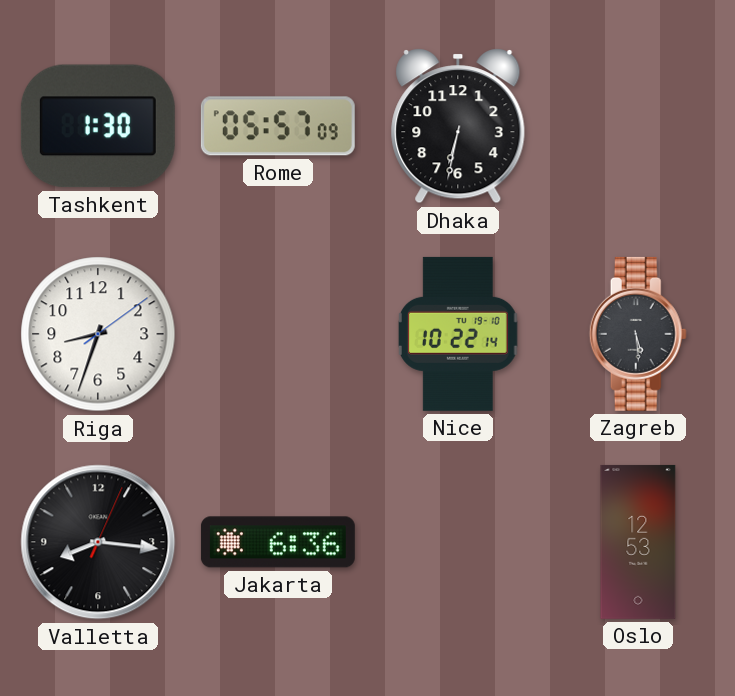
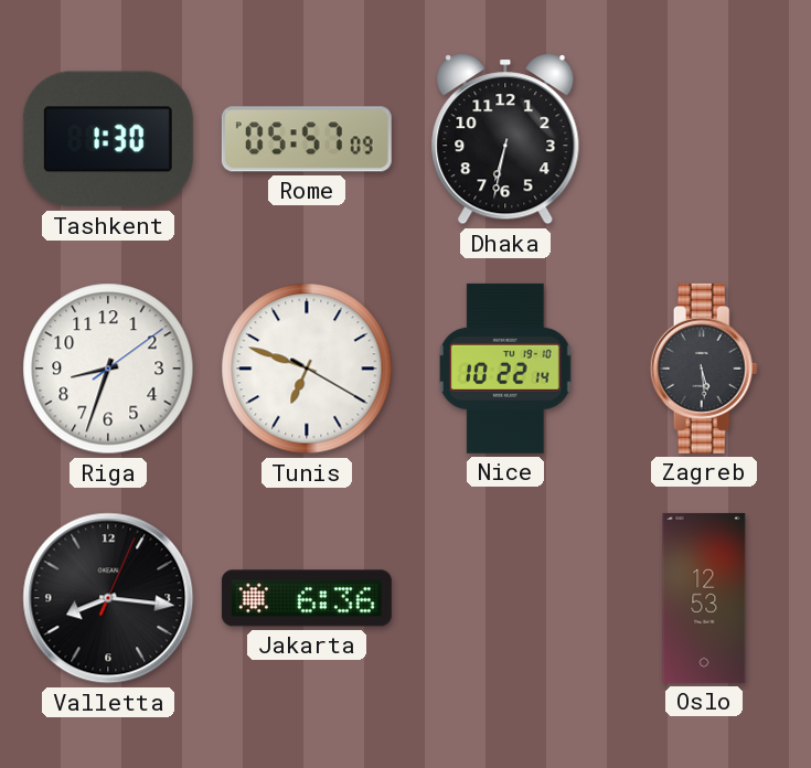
Tunis: none -> 6:48 (307, 369)
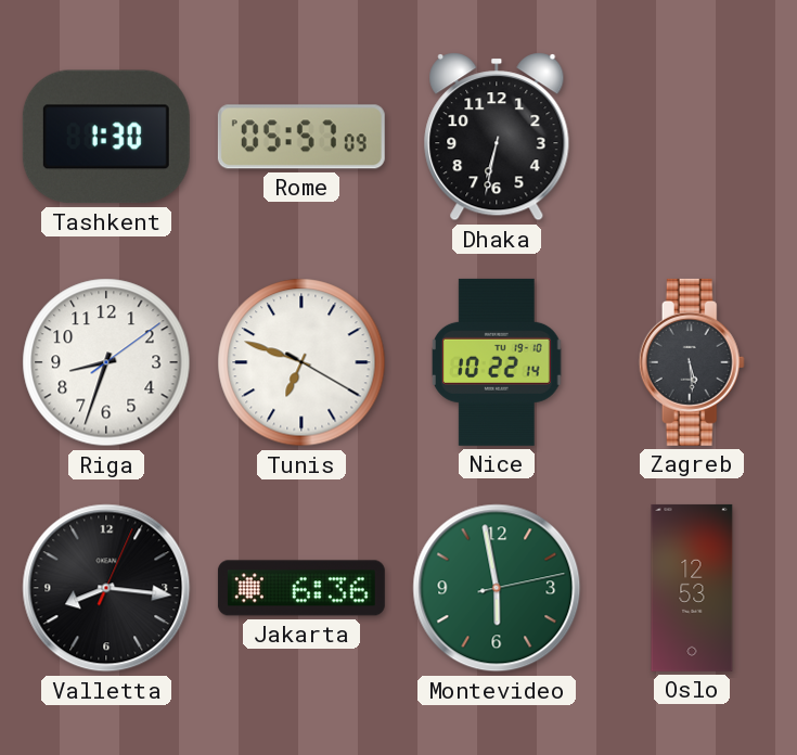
Montevideo: none -> 5:58 (497, 588)
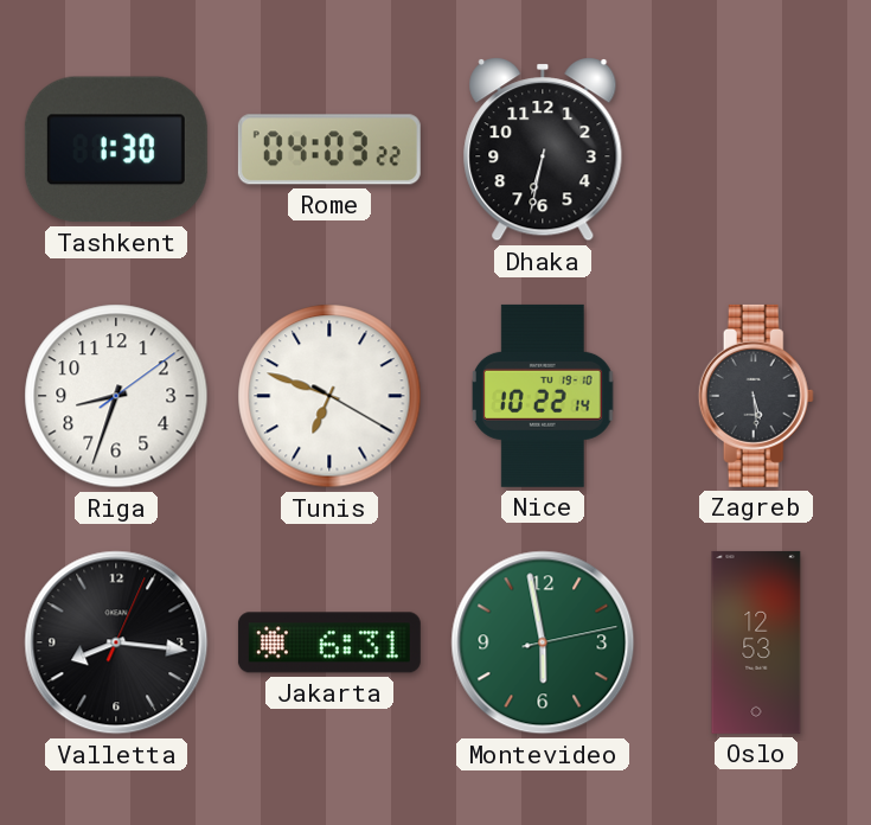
Rome: 05:57 -> 04:03 (329, 149)
Jakarta: 6:36 -> 6:31 (329, 642)
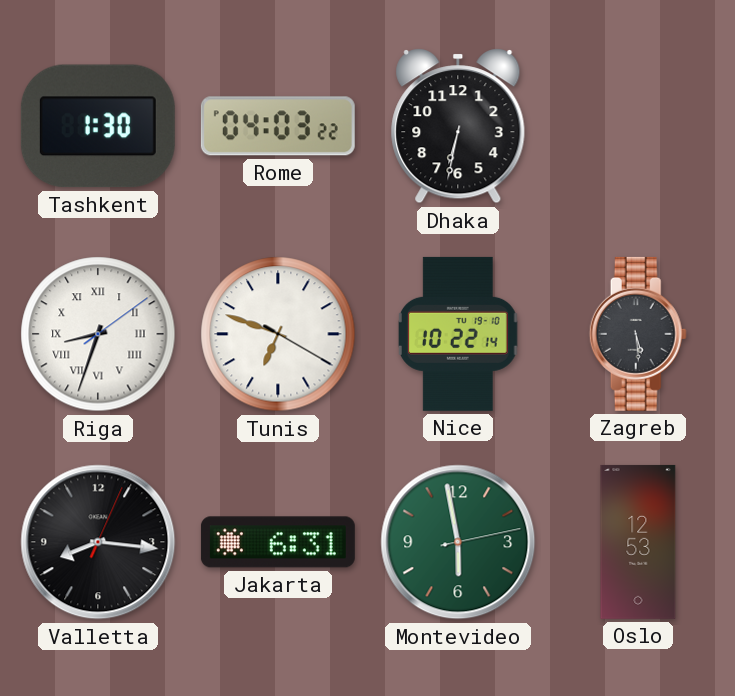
Riga numerals: Arabic -> Roman (98, 334)
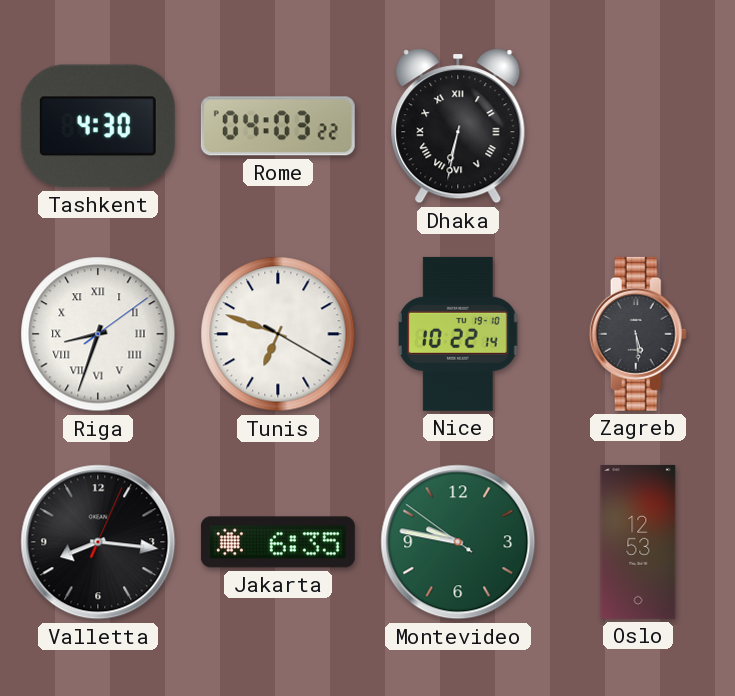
Tashkent: 1:30 -> 4:30 (98, 126)
Dhaka numerals: Arabic -> Roman (458, 126)
Jakarta: 6:31 -> 6:35 (278, 542)
Montevideo: 5:58 -> 9:46 (458, 542)
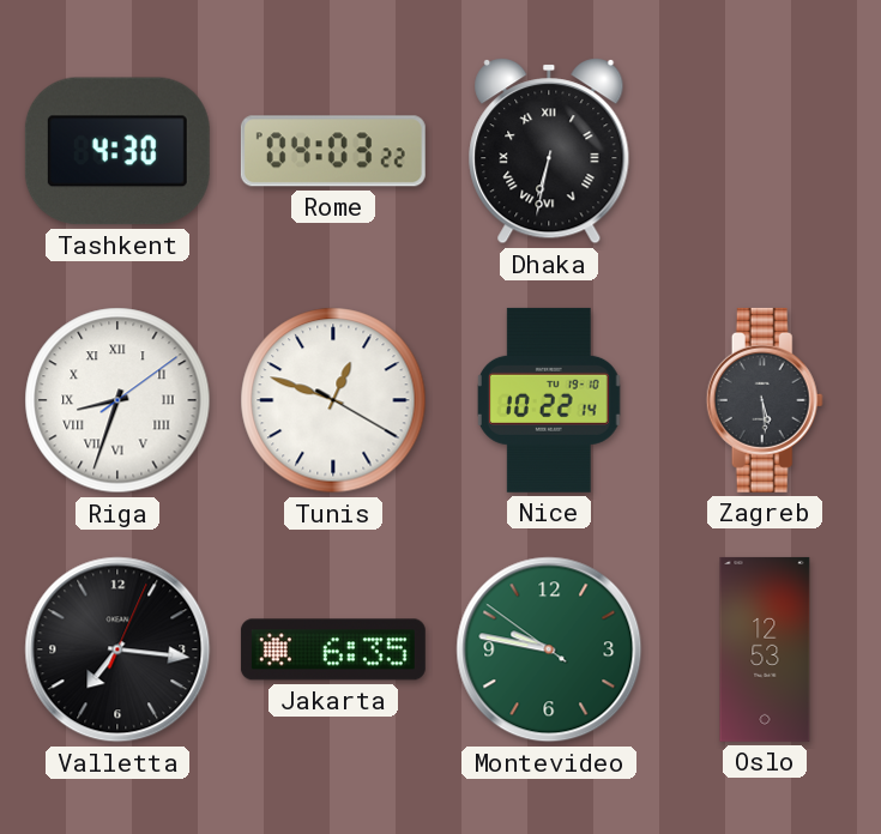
Tunis: 6:48 -> 12:48 (333, 400)
Valletta: 8:16 -> 7:16 (117, 649)
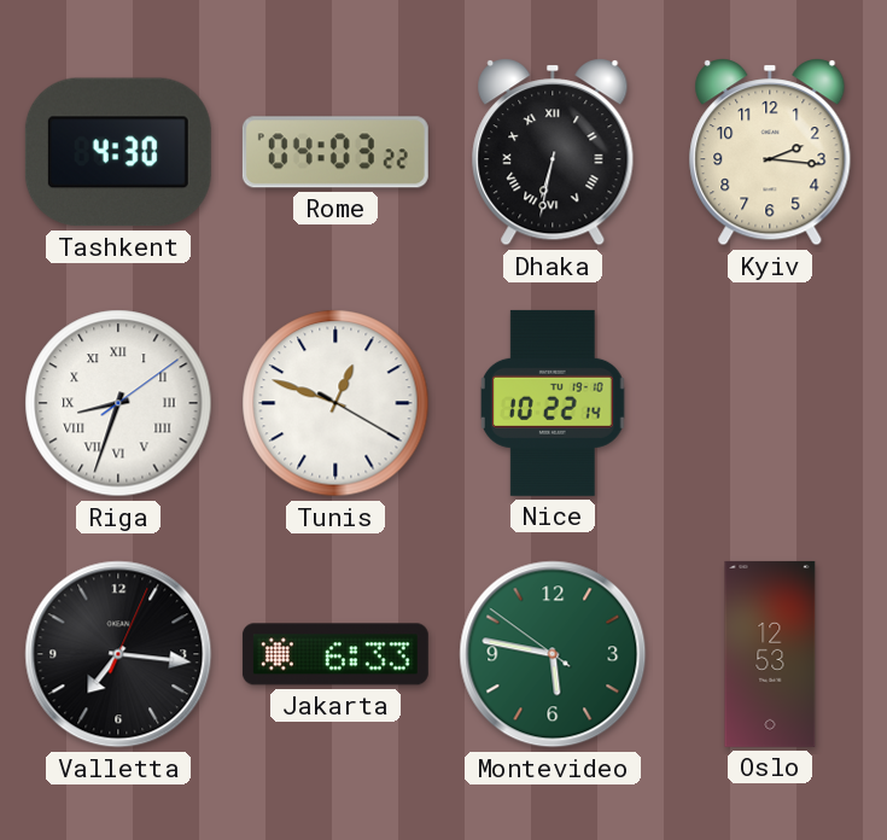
Kyiv: none -> 2:16 (770, 152)
Zagreb: 5:29 -> none (765, 400)
Jakarta: 6:35 -> 6:33 (335, 654)
Montevideo: 9:46 -> 5:46 (553, 654)
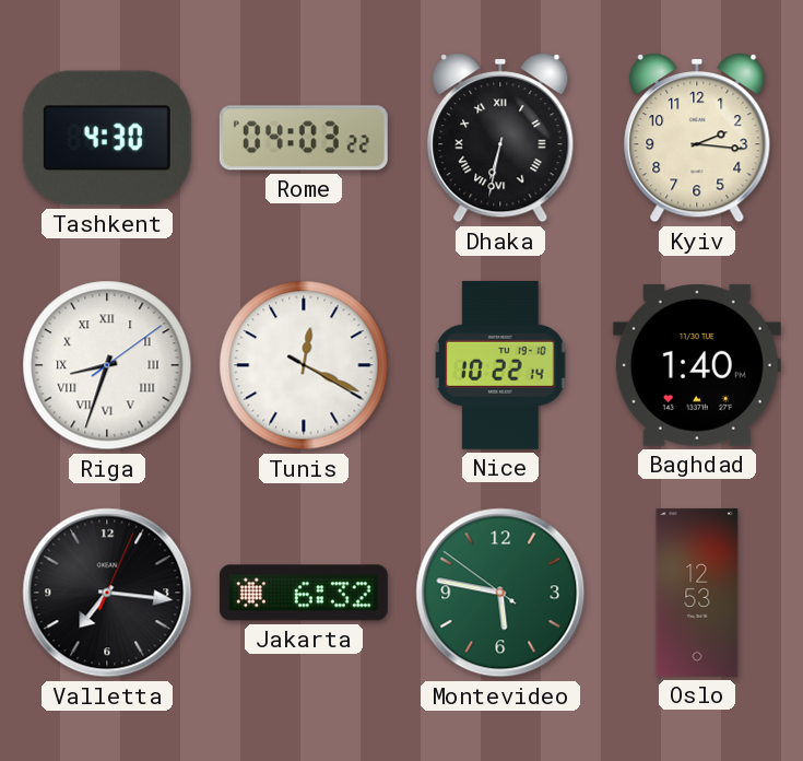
Tunis: 12:48 -> 12:19 (304, 365)
Baghdad: none -> 1:40 (697, 365)
Jakarta: 6:33 -> 6:32 (304, 593)
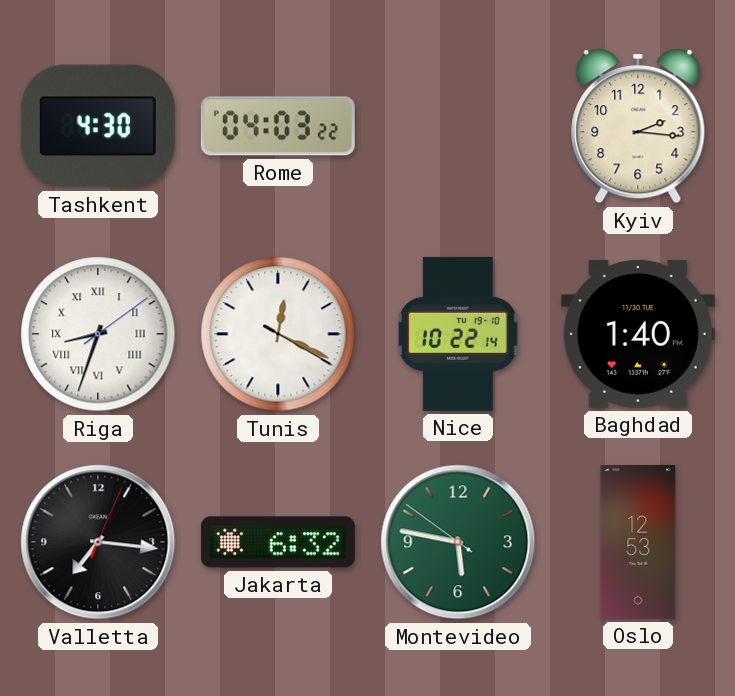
Dhaka: 6:32 -> none (500, 138)
